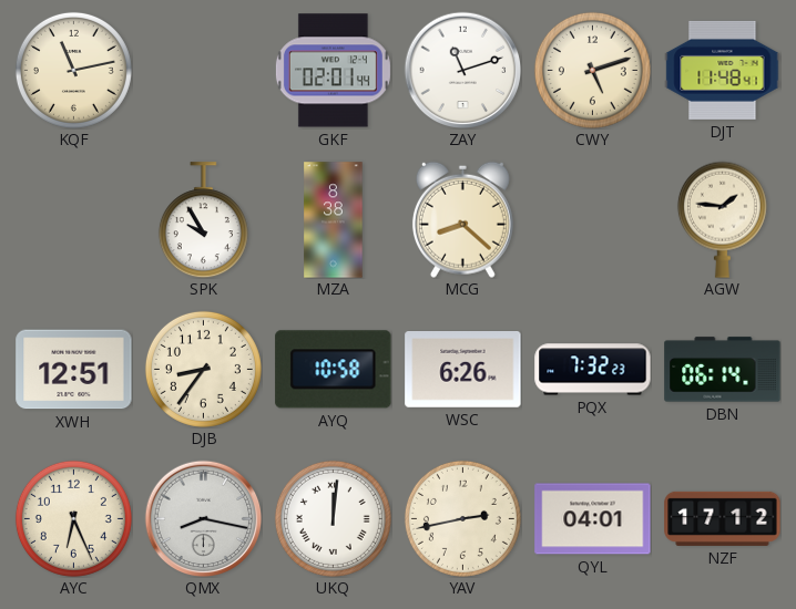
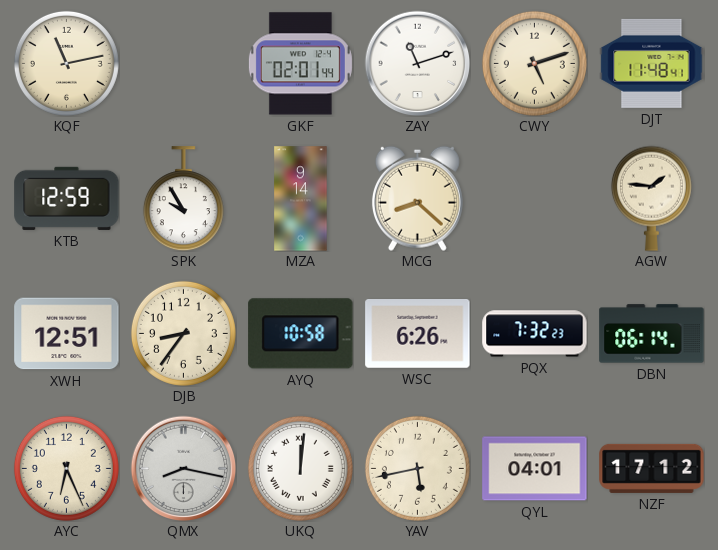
KTB: none -> 12:59 (67, 198)
MZA: 8:38 -> 9:14 (301, 199)
YAV: 2:43 -> 5:43 (417, 468)
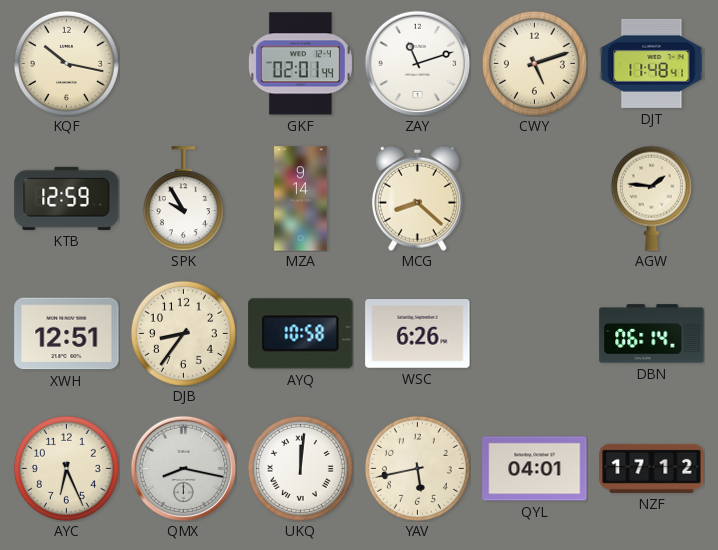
KQF: 11:13 -> 10:17 (66, 63)
PQX: 7:32 -> none (535, 334)
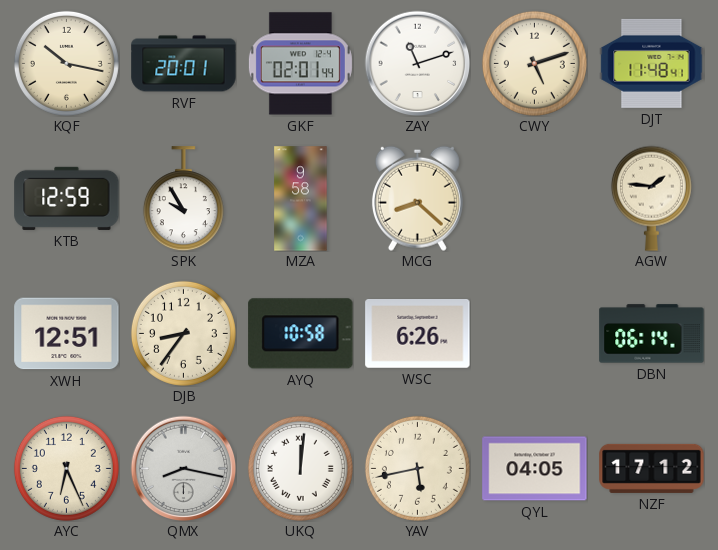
RVF: none -> 20:01 (184, 64)
MZA: 9:14 -> 9:58 (301, 199)
QYL: 04:01 -> 04:05 (535, 469)
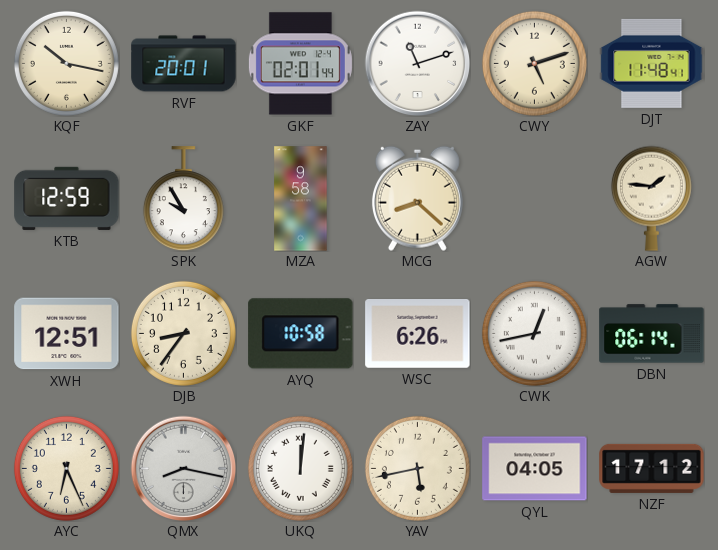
CWK: none -> 12:43 (534, 333)
